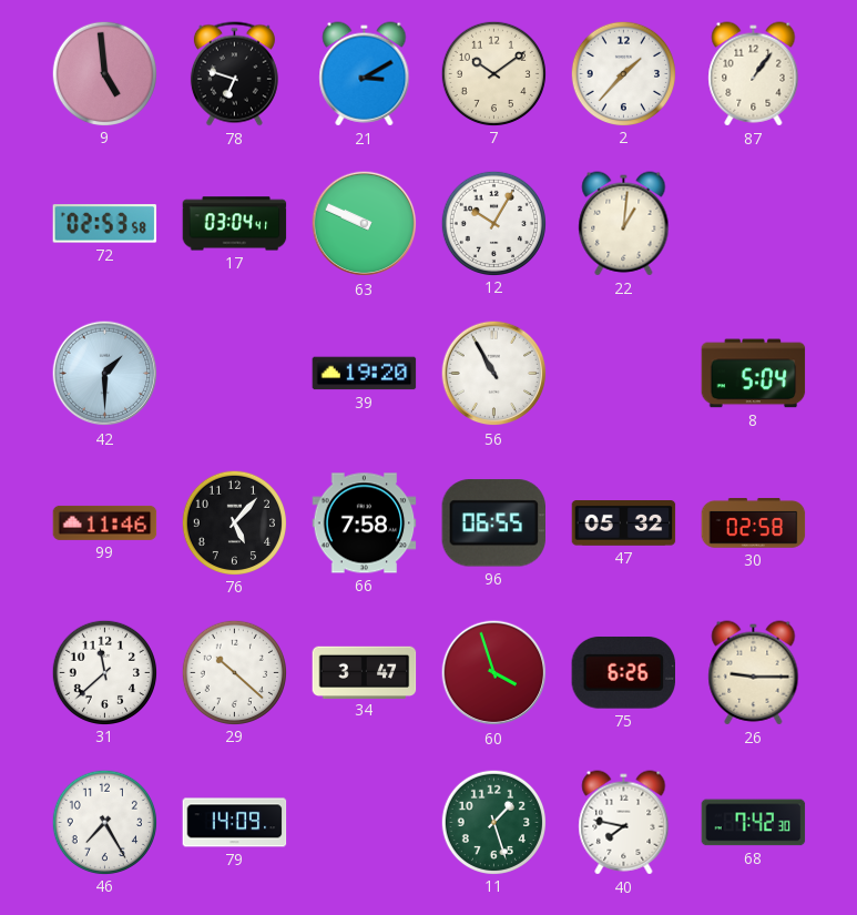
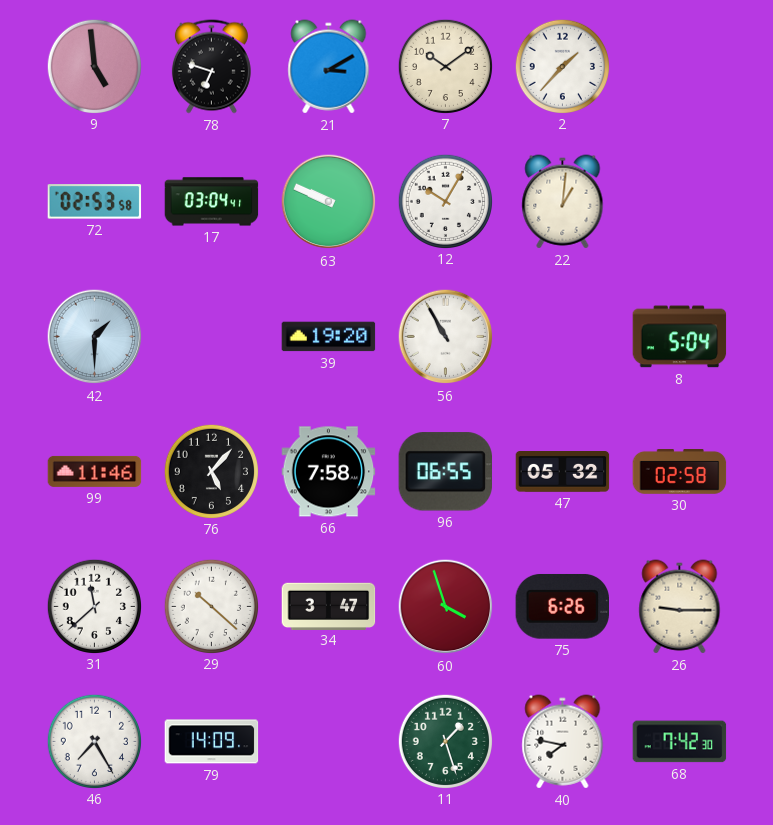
87: 1:06 -> none (754, 74)
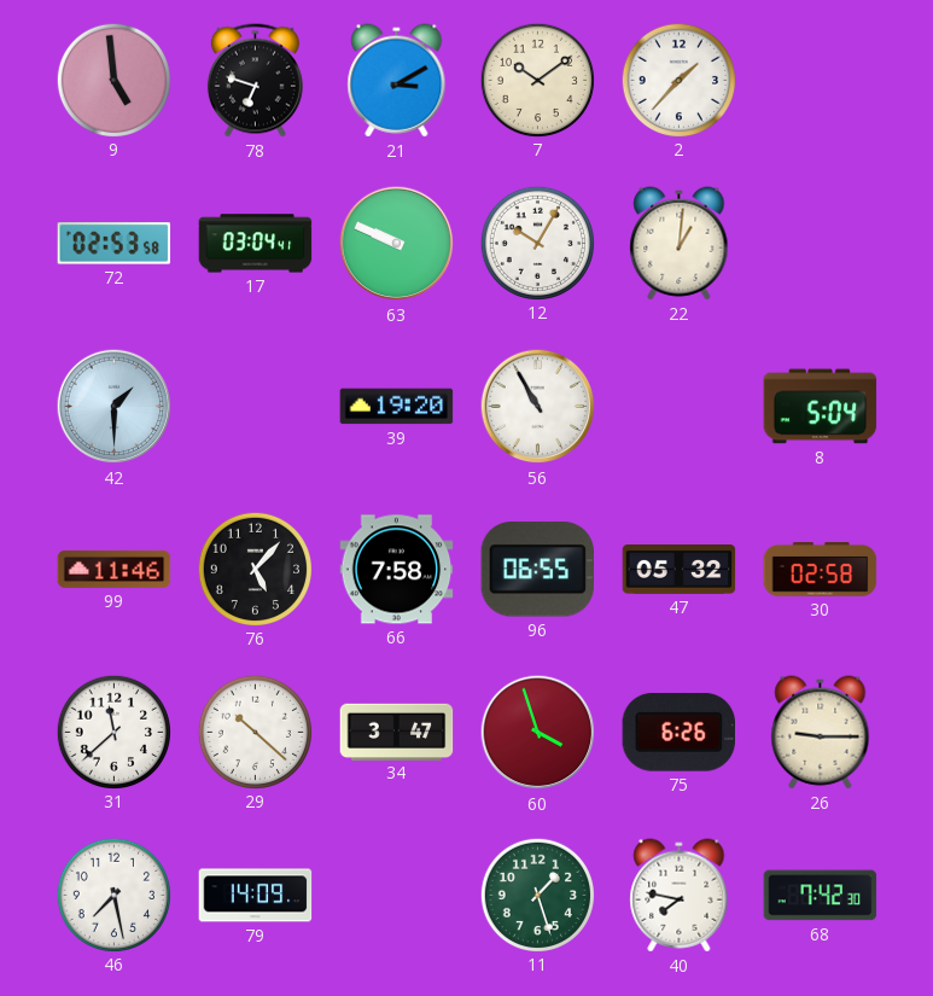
46: 7:25 -> 7:28 (113, 895)
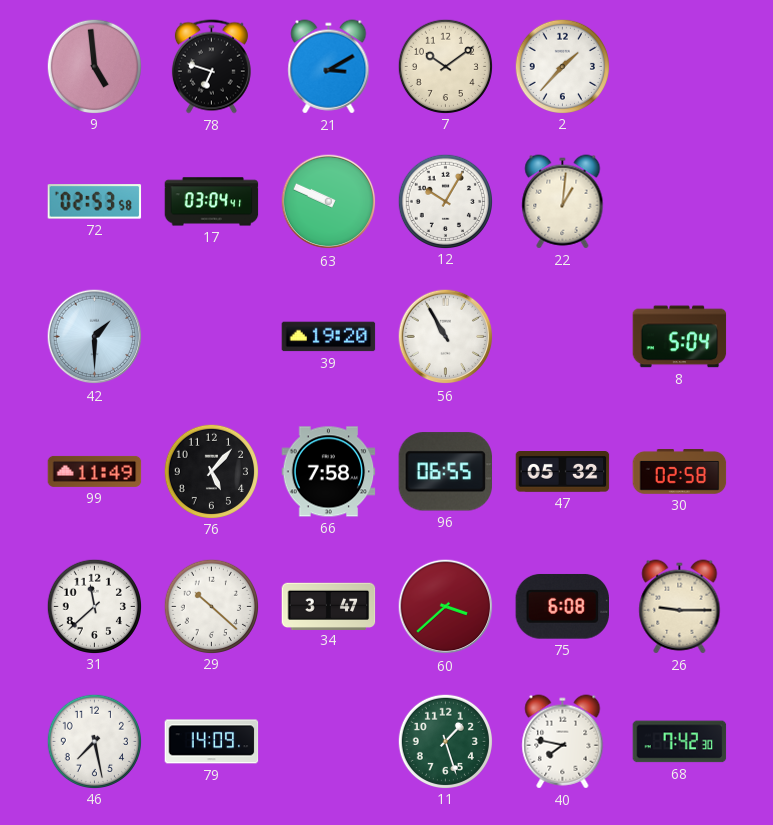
99: 11:46 -> 11:49 (95, 471)
60: 3:57 -> 3:38 (446, 607)
75: 6:26 -> 6:08 (562, 606)
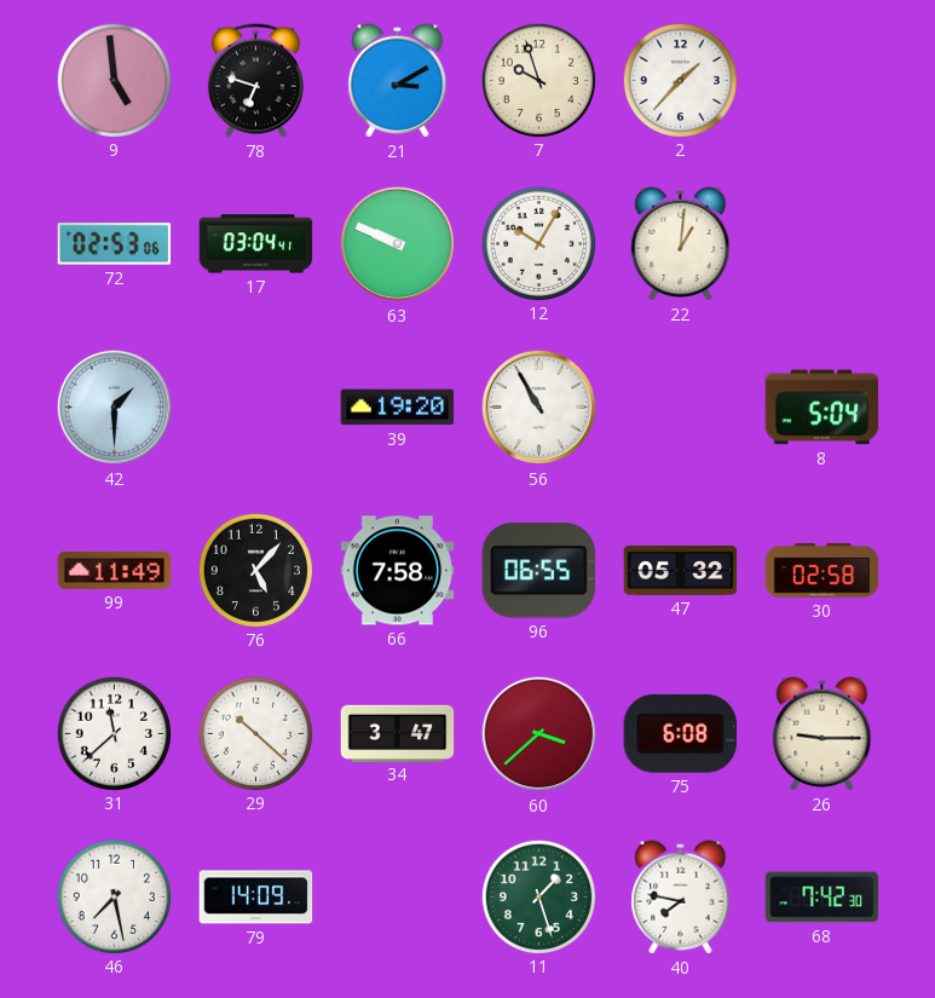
7: 10:09 -> 9:57 (538, 80)
72: 02:53:58 -> 02:53:06 (115, 244)
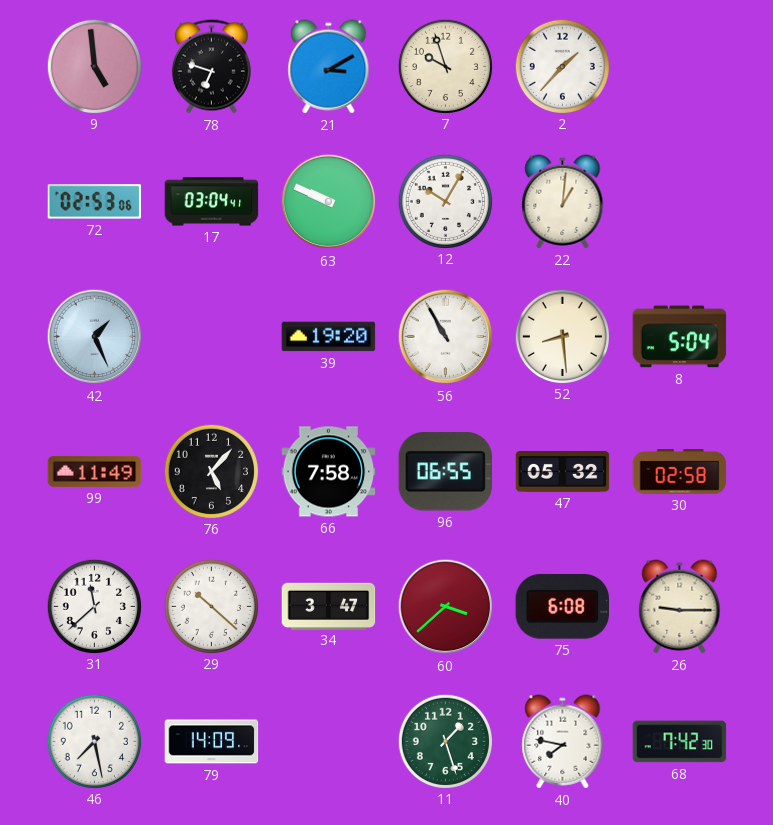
42: 1:30 -> 1:26 (95, 337)
52: none -> 8:29 (562, 336)
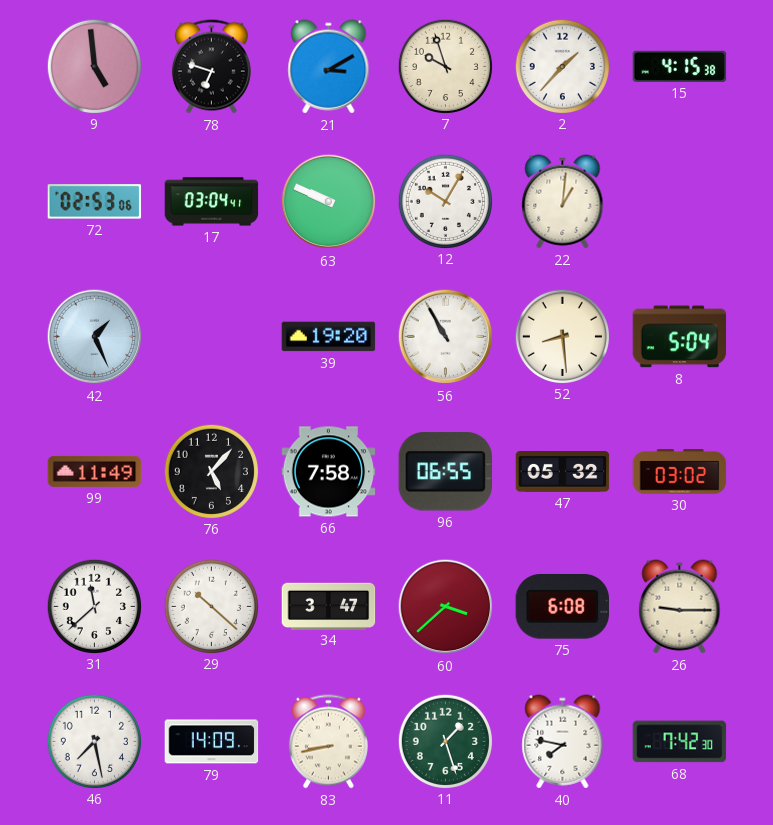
15: none -> 4:15 (680, 66)
30: 02:58 -> 03:02 (680, 472)
83: none -> 8:43 (328, 742)
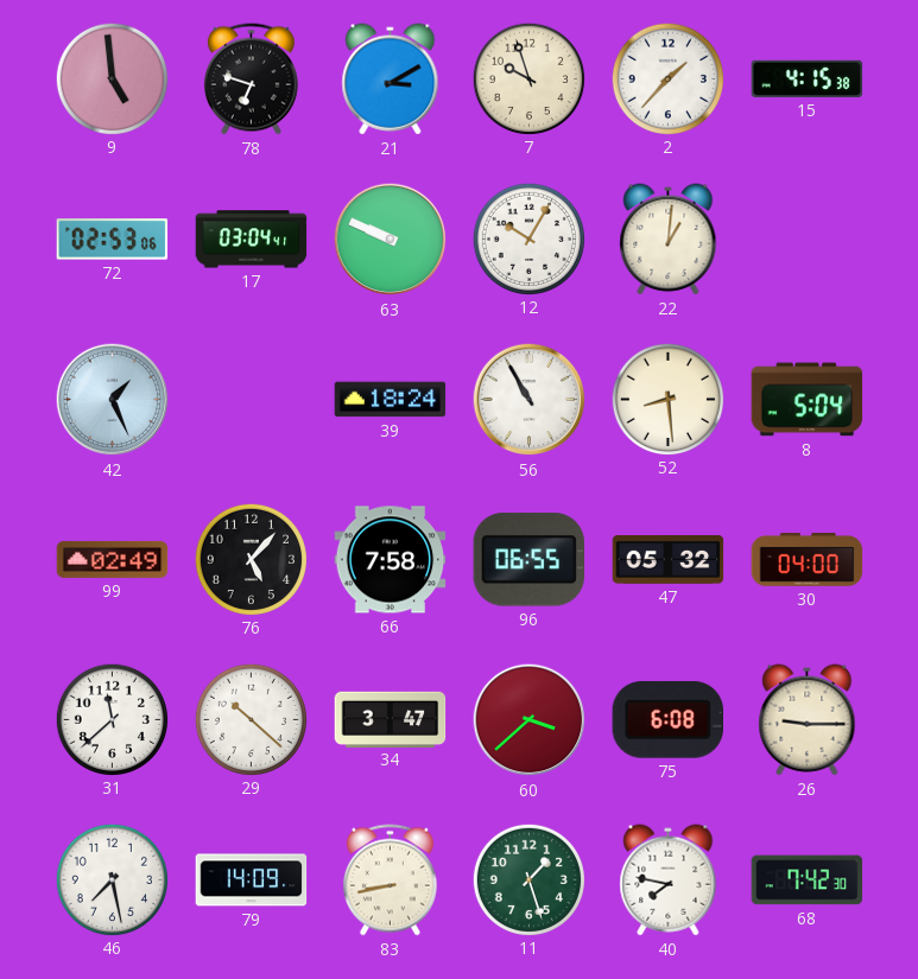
39: 19:20 -> 18:24 (391, 400)
99: 11:49 -> 02:49 (113, 559)
30: 03:02 -> 04:00 (808, 560)
